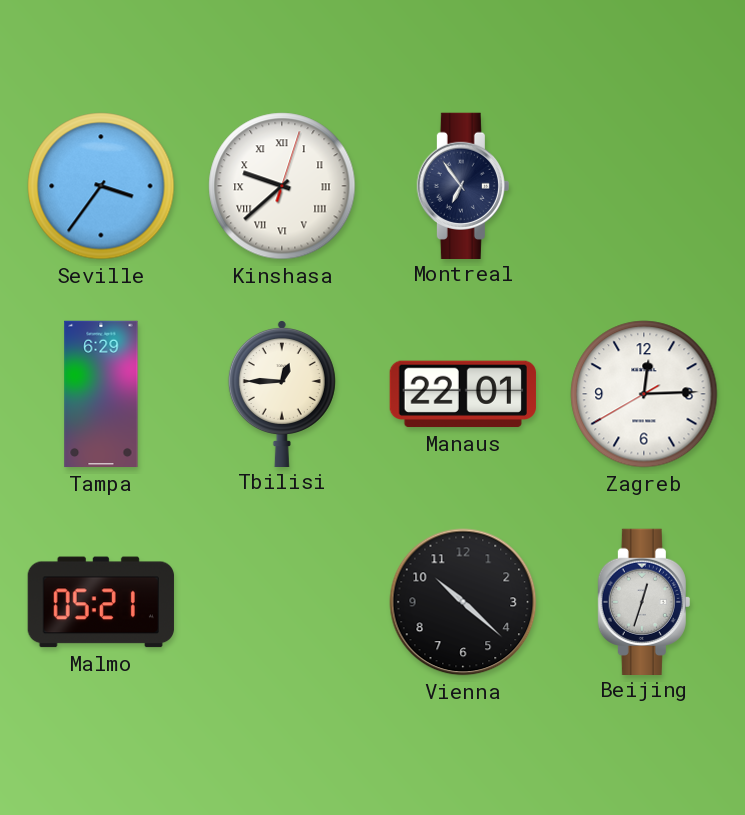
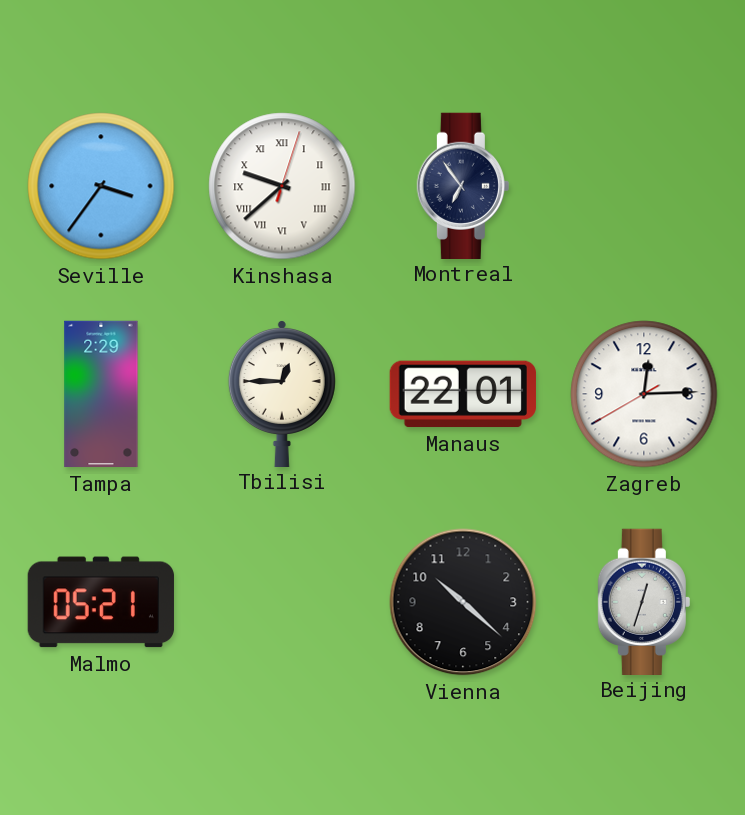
Tampa: 6:29 -> 2:29 (101, 394)
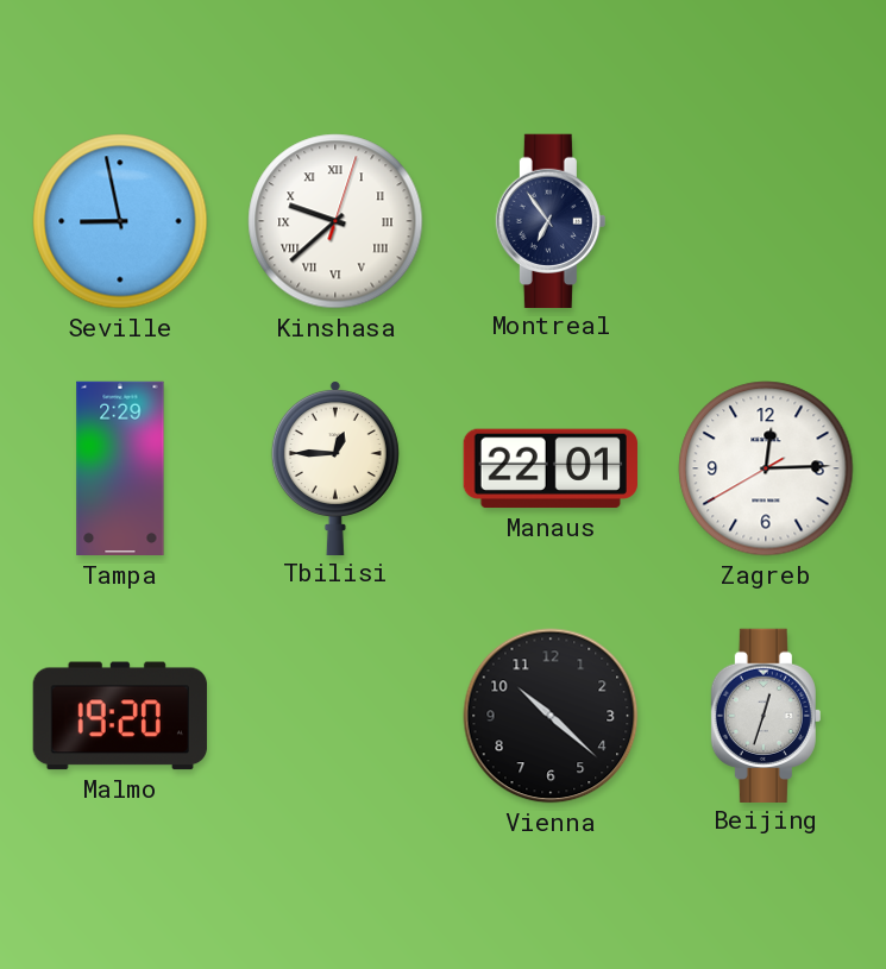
Seville: 3:36 -> 8:58 (120, 221)
Malmo: 05:21 -> 19:20 (120, 716)
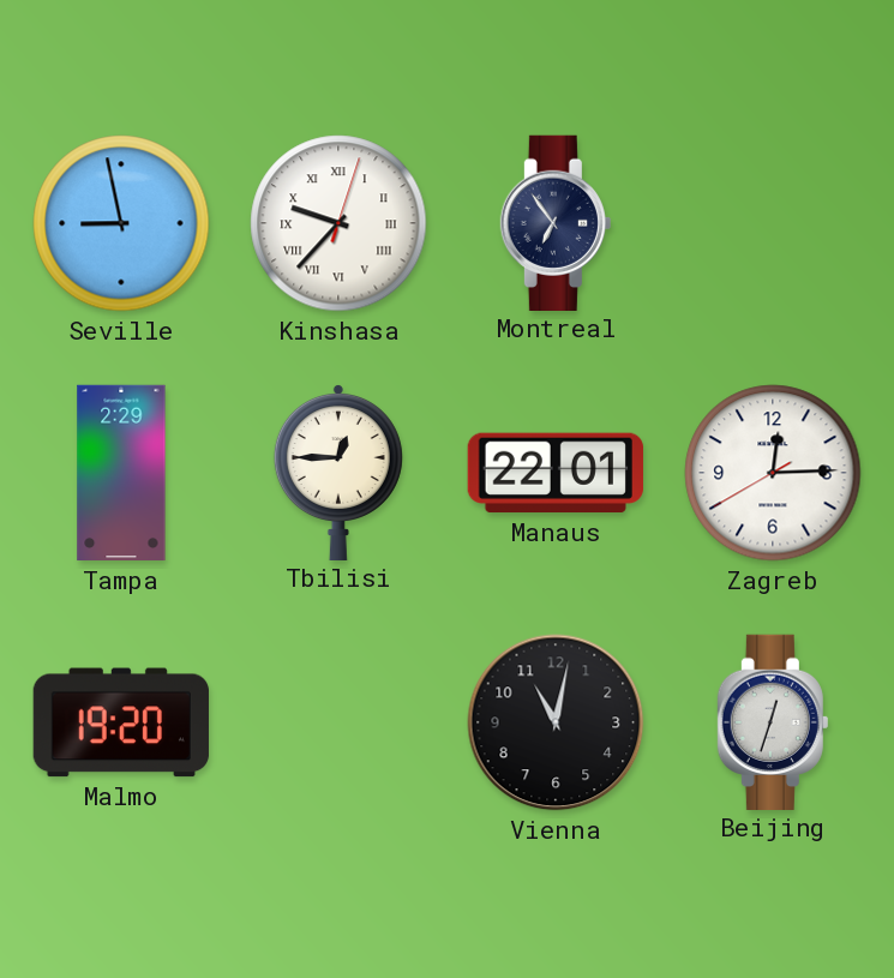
Kinshasa: 9:38 -> 9:37 (338, 223)
Vienna: 10:22 -> 11:02 (556, 722)
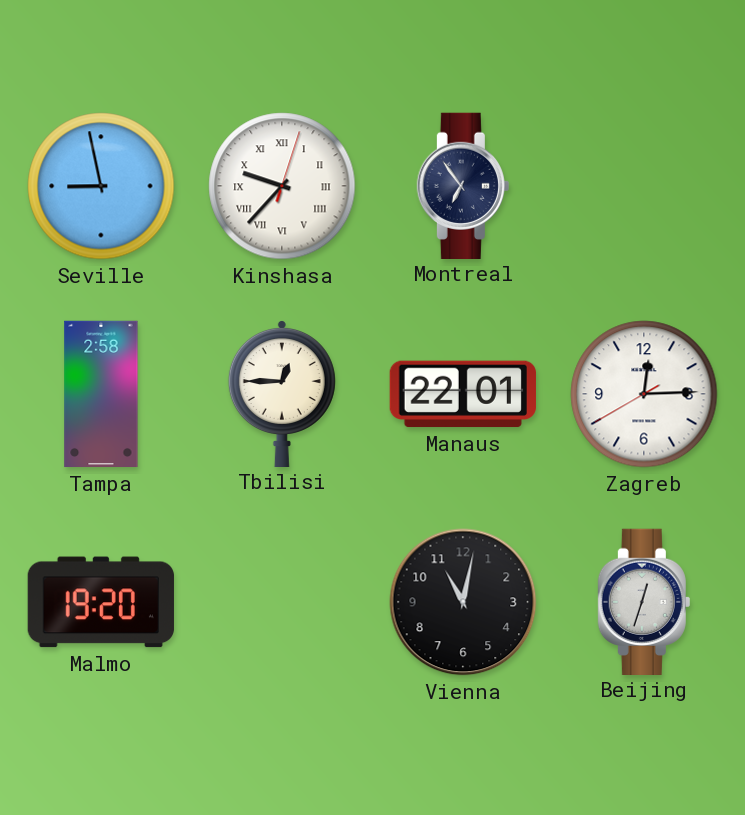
Tampa: 2:29 -> 2:58 (101, 394)
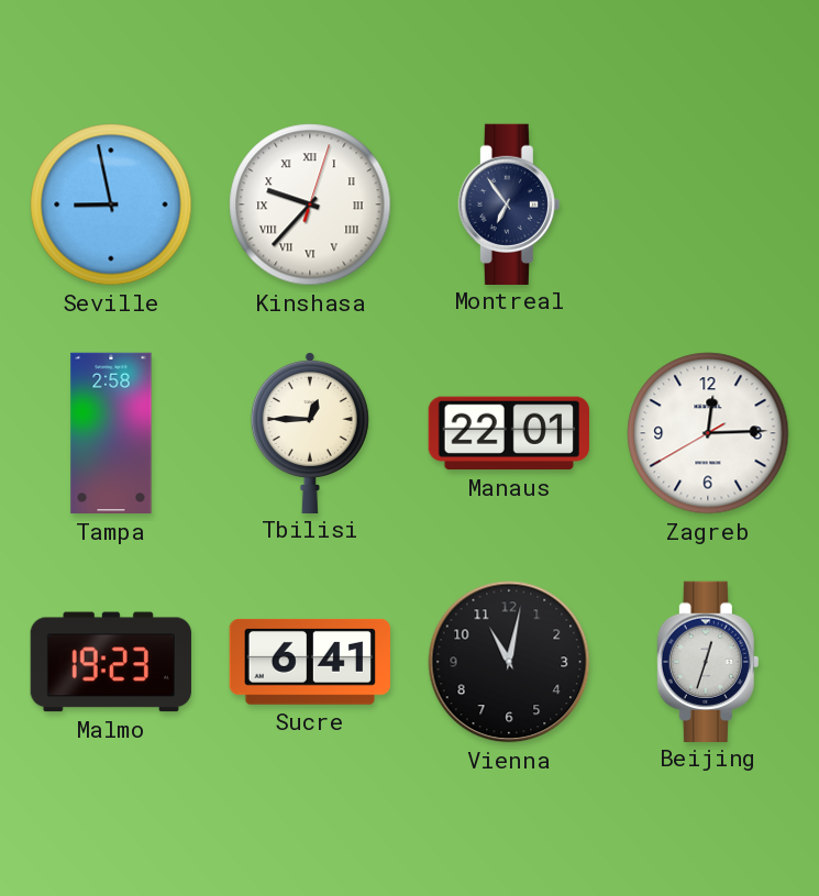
Malmo: 19:20 -> 19:23 (111, 662)
Sucre: none -> 6:41 (310, 662)
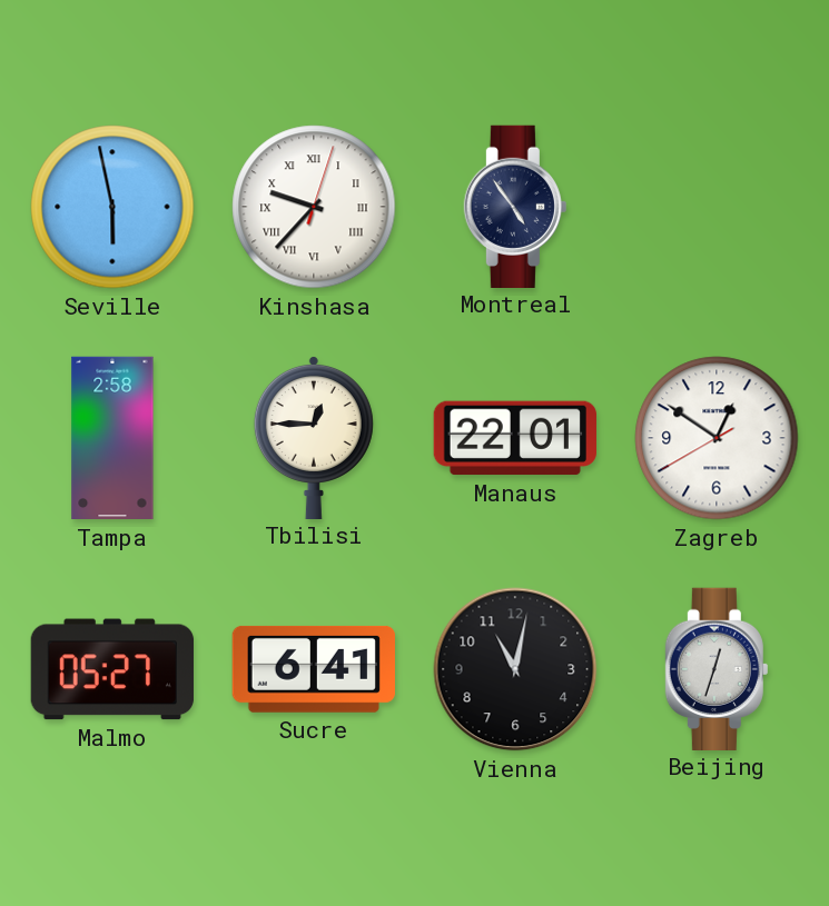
Seville: 8:58 -> 5:58 (112, 207)
Montreal: 6:54 -> 4:54 (515, 206)
Zagreb: 12:14 -> 12:50 (717, 438)
Malmo: 19:23 -> 05:27 (112, 669)
